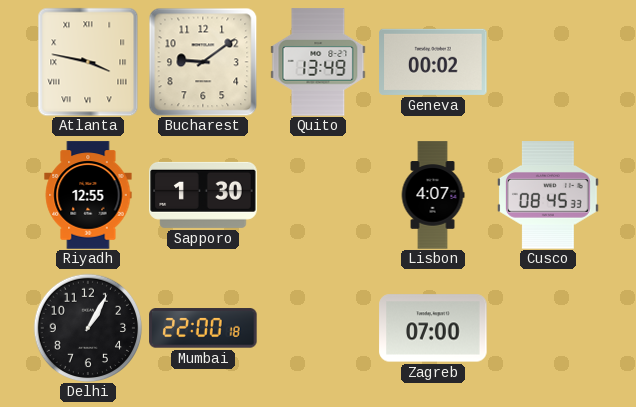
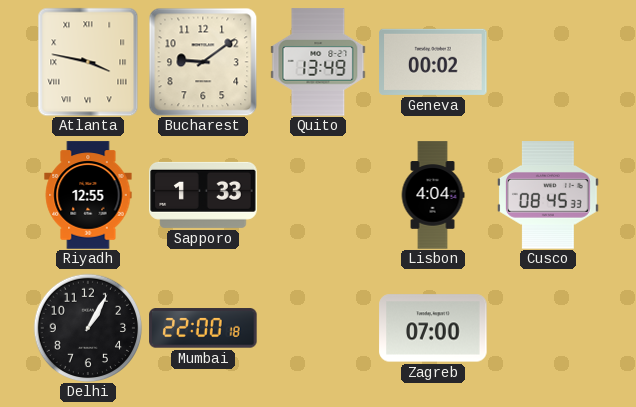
Sapporo: 1:30 -> 1:33 (203, 195)
Lisbon: 4:07 -> 4:04 (433, 195)
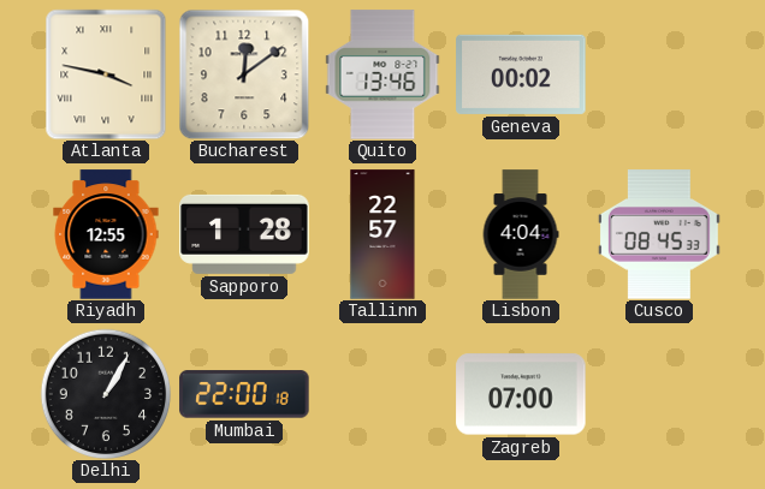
Bucharest: 9:09 -> 12:09 (244, 74)
Quito: 13:49 -> 13:46 (382, 74)
Sapporo: 1:33 -> 1:28 (244, 234)
Tallinn: none -> 22:57 (382, 234)
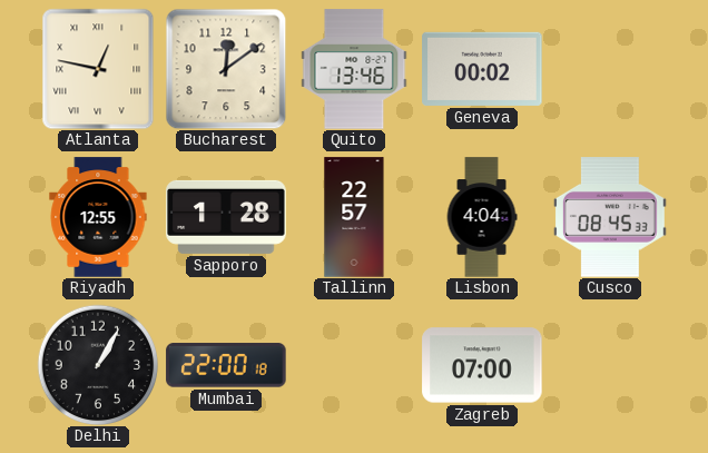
Atlanta: 3:47 -> 12:47 (98, 69)
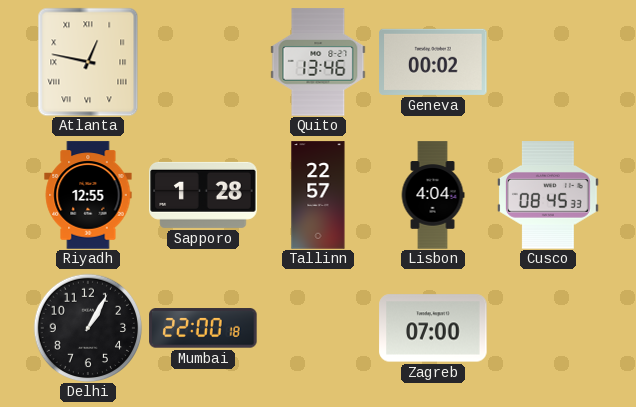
Bucharest: 12:09 -> none (226, 69)
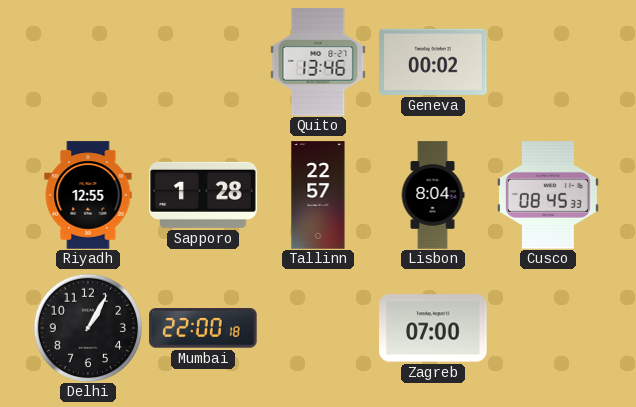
Atlanta: 12:47 -> none (88, 62)
Lisbon: 4:04 -> 8:04 (433, 195)
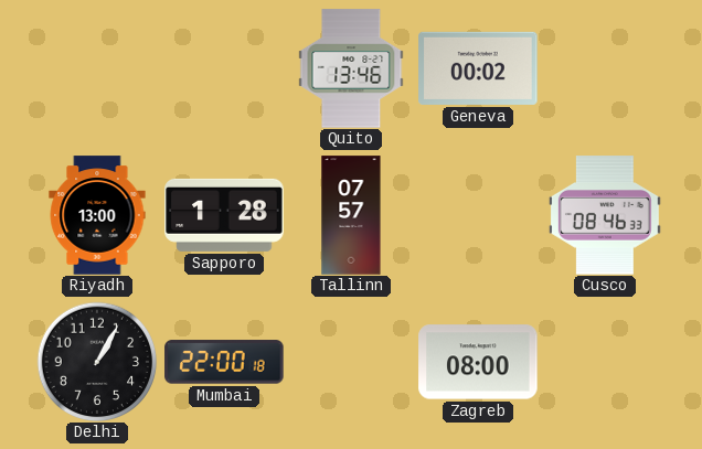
Riyadh: 12:55 -> 13:00 (97, 215)
Tallinn: 22:57 -> 07:57 (351, 215)
Lisbon: 8:04 -> none (433, 195)
Cusco: 08:45 -> 08:46 (605, 215)
Zagreb: 07:00 -> 08:00 (478, 362)
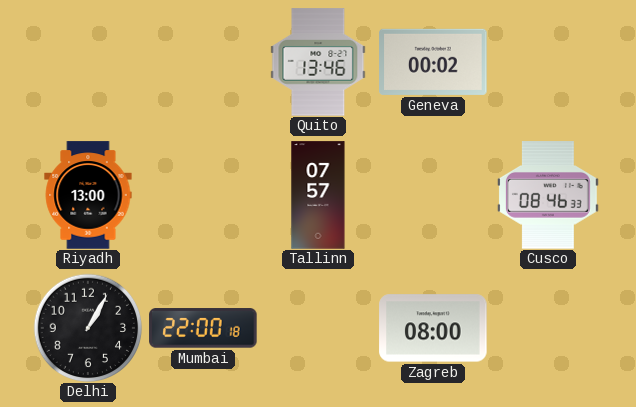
Sapporo: 1:28 -> none (224, 215)
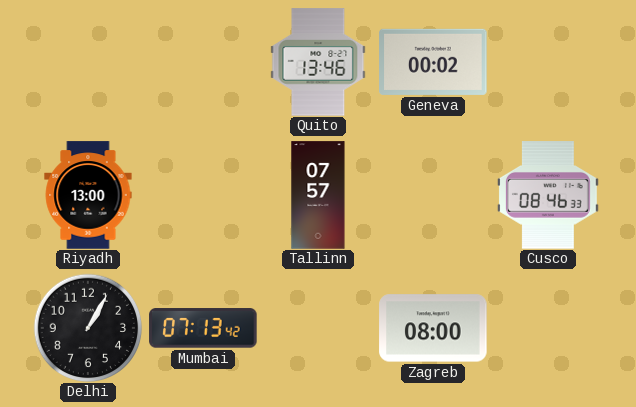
Mumbai: 22:00 -> 07:13 (203, 328)
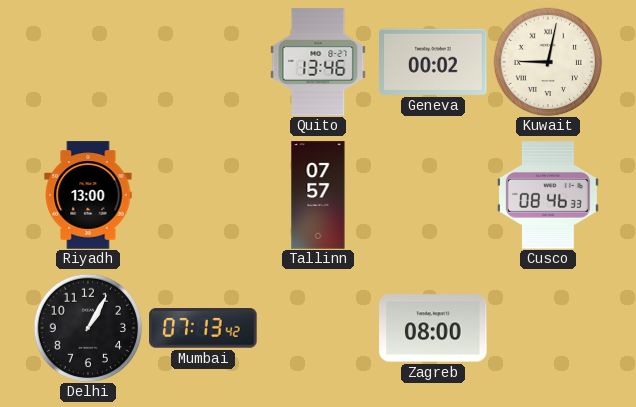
Kuwait: none -> 9:02 (548, 62)
